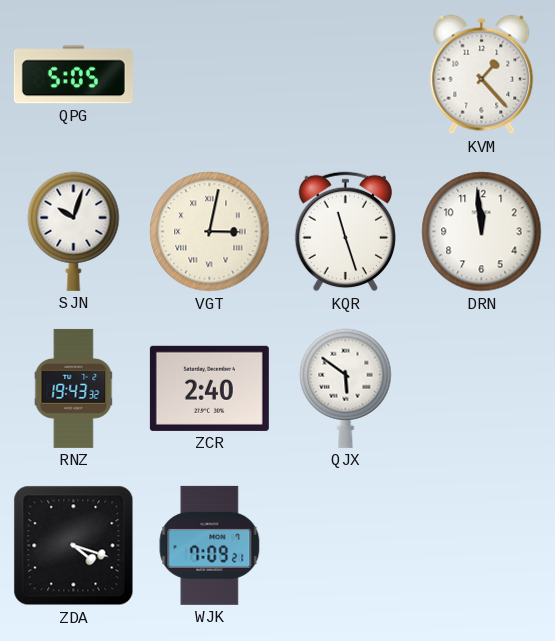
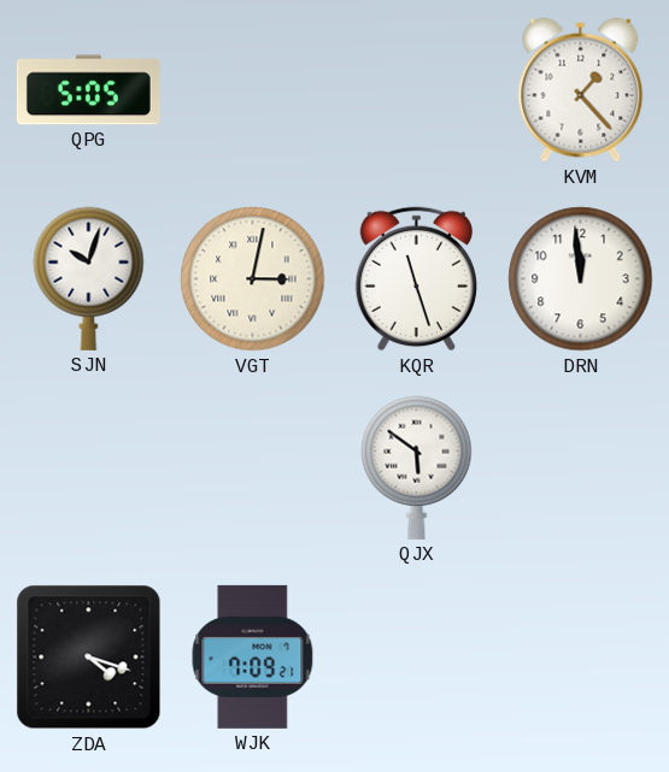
RNZ: 19:43 -> none (74, 388)
ZCR: 2:40 -> none (209, 388)
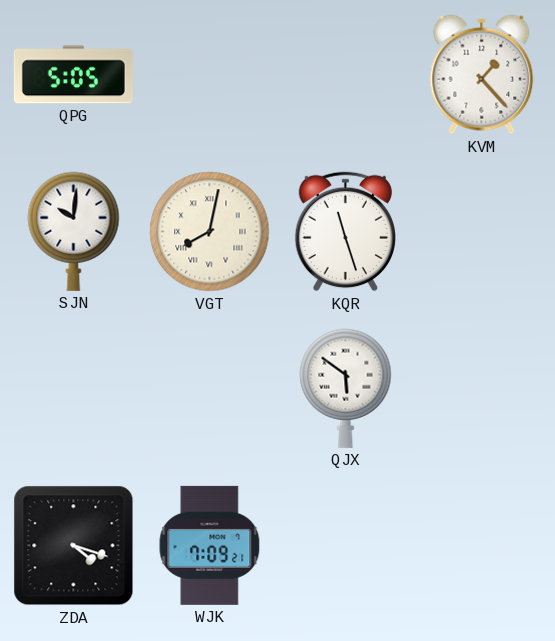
SJN: 10:03 -> 10:01 (74, 231)
VGT: 3:02 -> 8:02 (210, 232)
DRN: 11:59 -> none (581, 279)
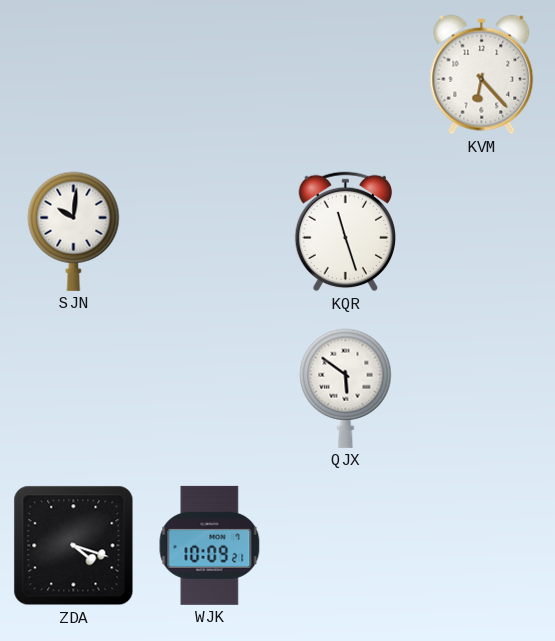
QPG: 5:05 -> none (73, 75)
KVM: 1:23 -> 6:23 (482, 75)
VGT: 8:02 -> none (210, 232)
WJK: 7:09 -> 10:09 (210, 545)
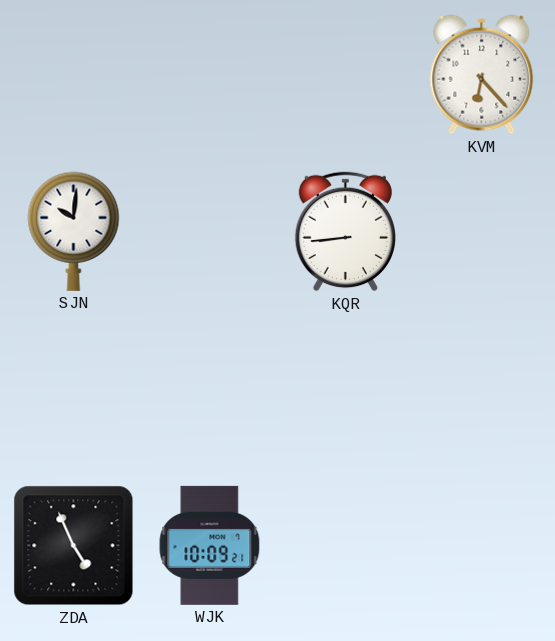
KQR: 11:27 -> 8:44 (346, 232)
QJX: 5:51 -> none (346, 388)
ZDA: 4:18 -> 4:56 (74, 546)
